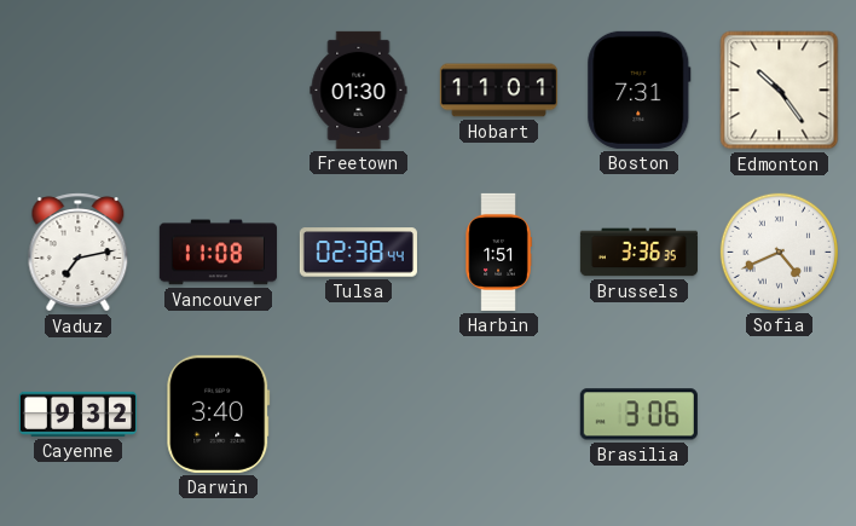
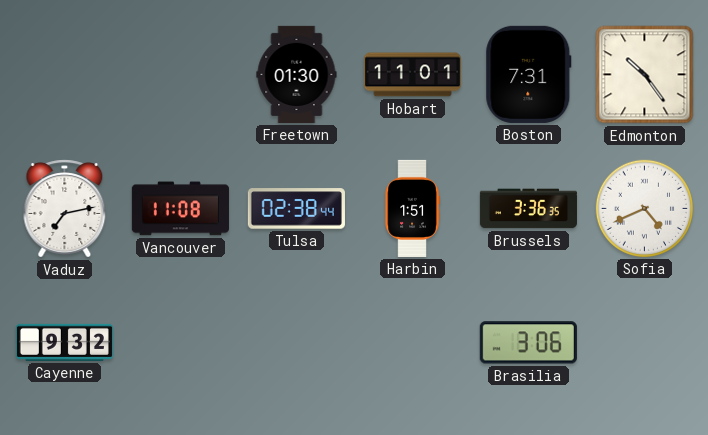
Darwin: 3:40 -> none (219, 414)
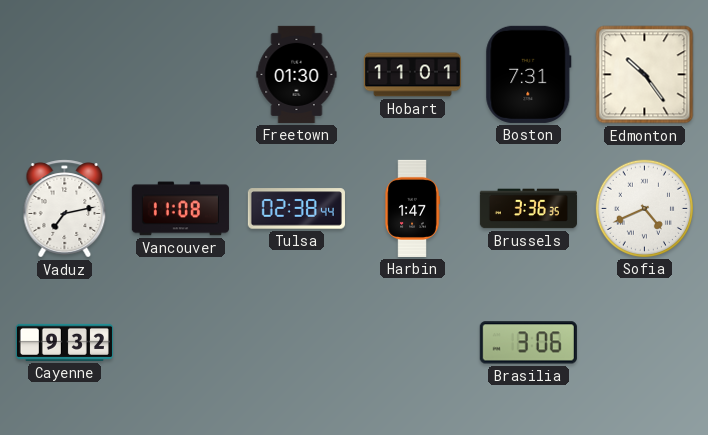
Harbin: 1:51 -> 1:47 (412, 208)
